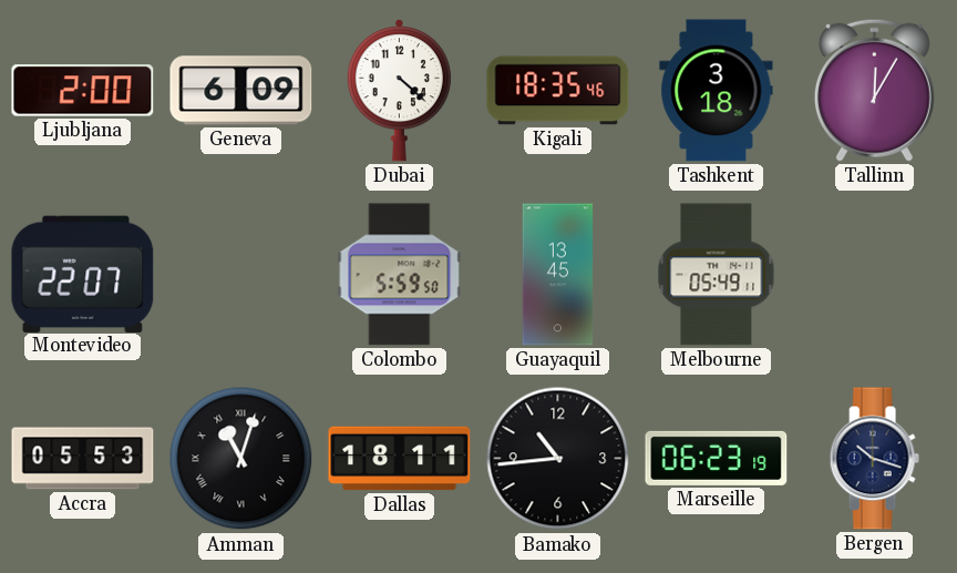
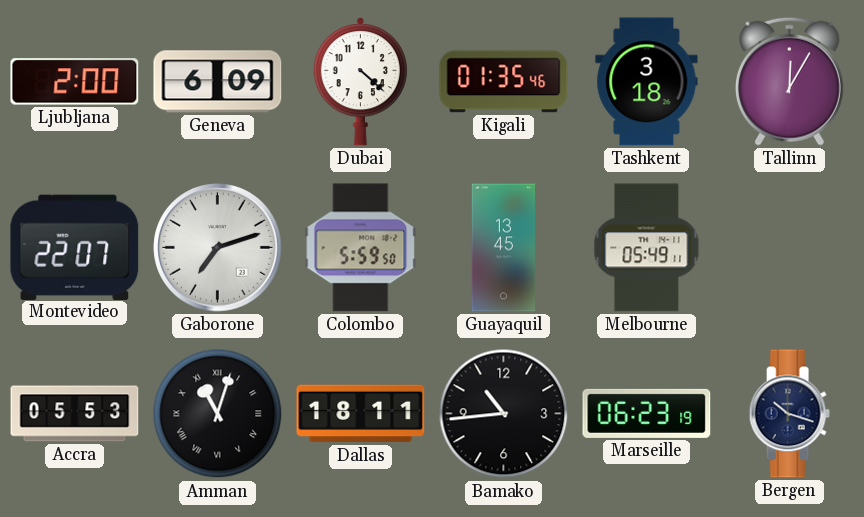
Kigali: 18:35 -> 01:35 (504, 82)
Gaborone: none -> 7:12 (218, 248)
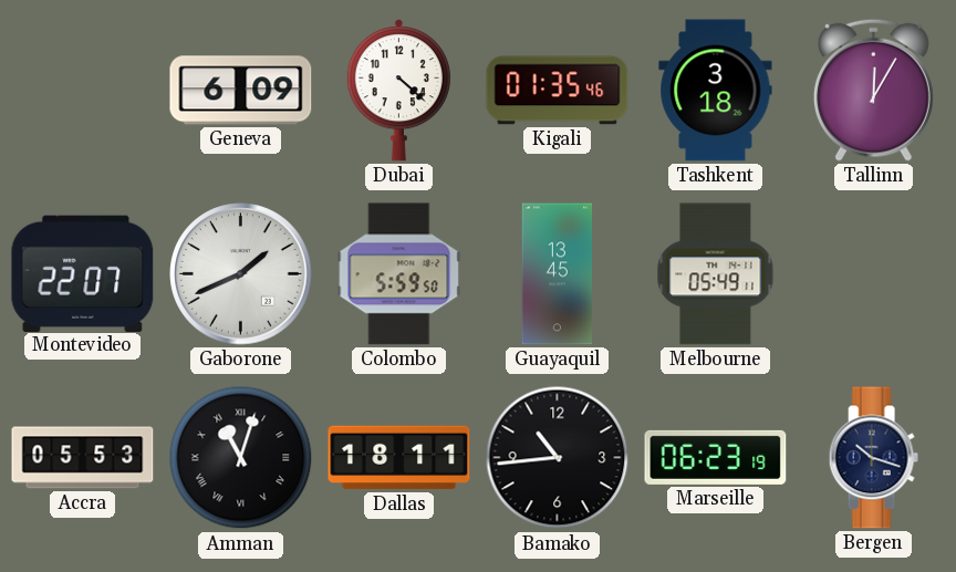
Ljubljana: 2:00 -> none (75, 82)
Gaborone: 7:12 -> 1:41 (241, 274)
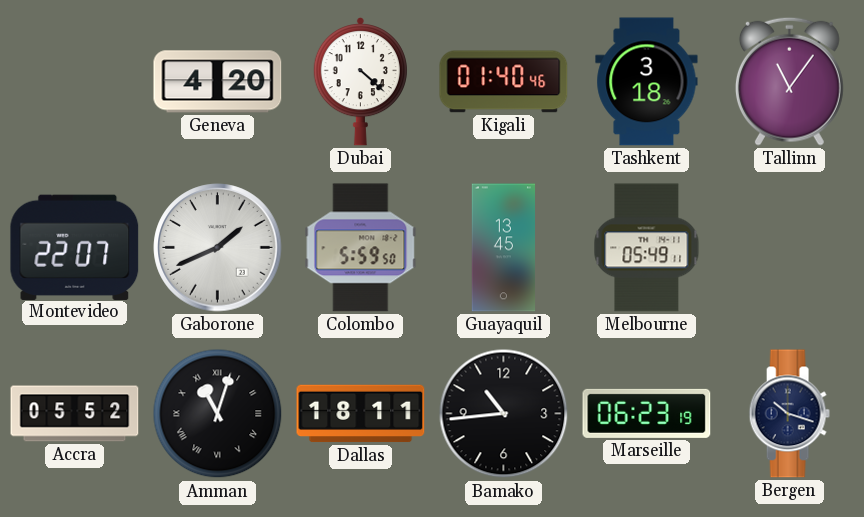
Geneva: 6:09 -> 4:20 (218, 82)
Kigali: 01:35 -> 01:40 (504, 82)
Tallinn: 12:05 -> 11:06 (789, 81)
Accra: 05:53 -> 05:52 (75, 414)
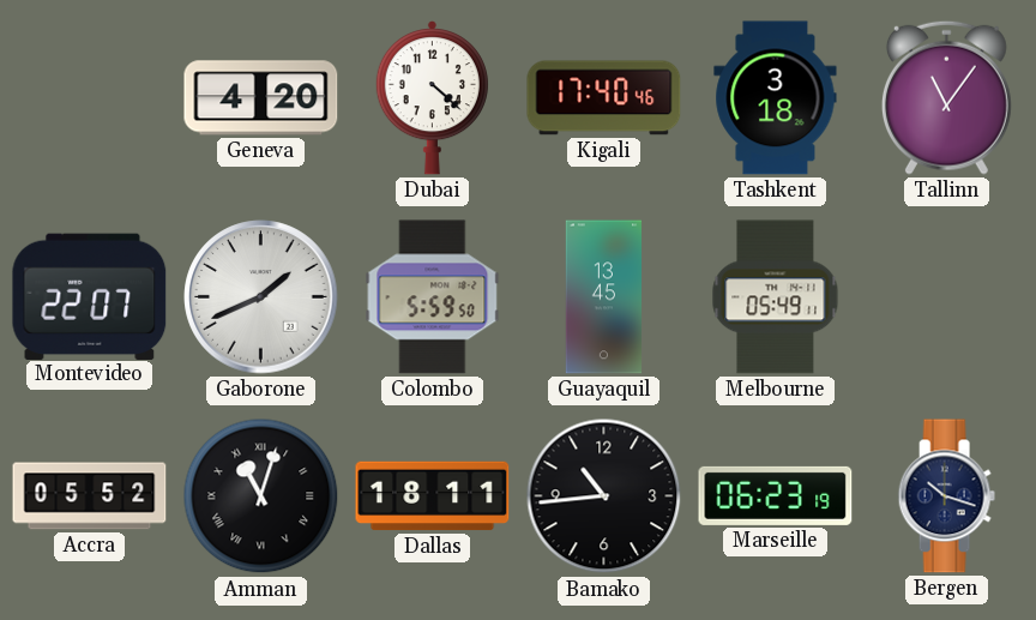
Kigali: 01:40 -> 17:40 (604, 98)
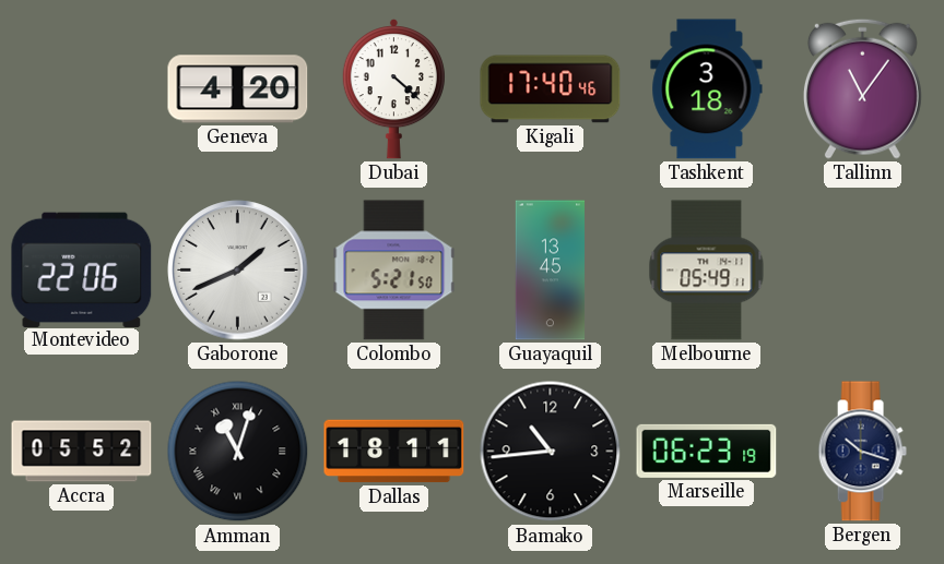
Montevideo: 22:07 -> 22:06 (82, 269)
Colombo: 5:59 -> 5:21 (394, 271)
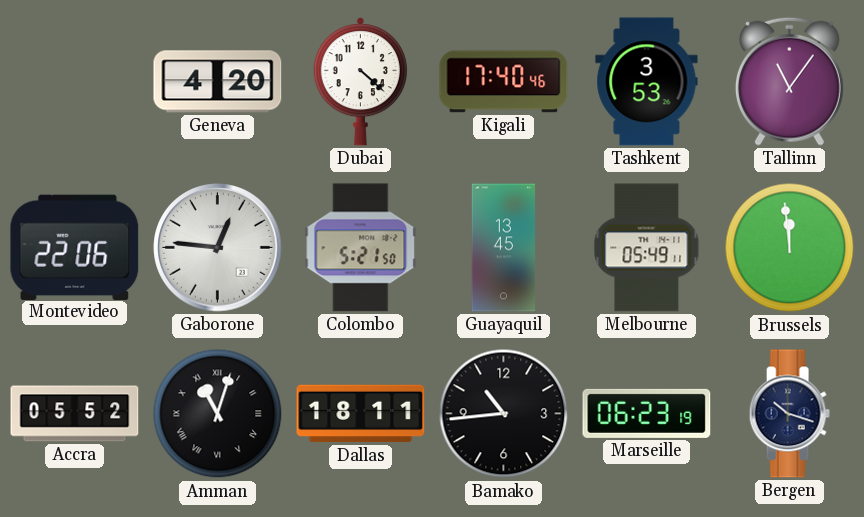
Tashkent: 3:18 -> 3:53 (647, 82)
Gaborone: 1:41 -> 12:46 (218, 248)
Brussels: none -> 11:59 (790, 248)
